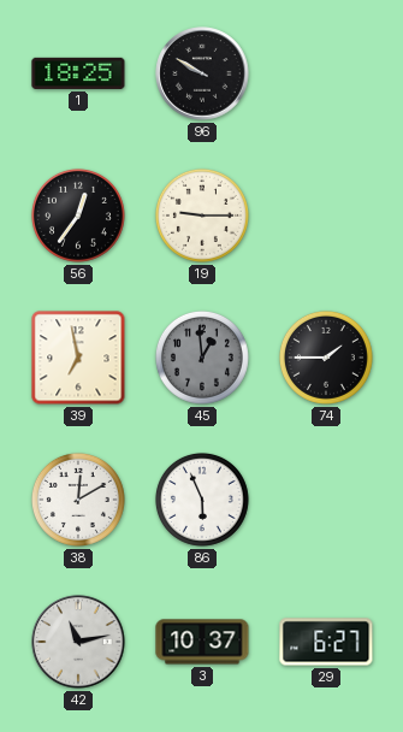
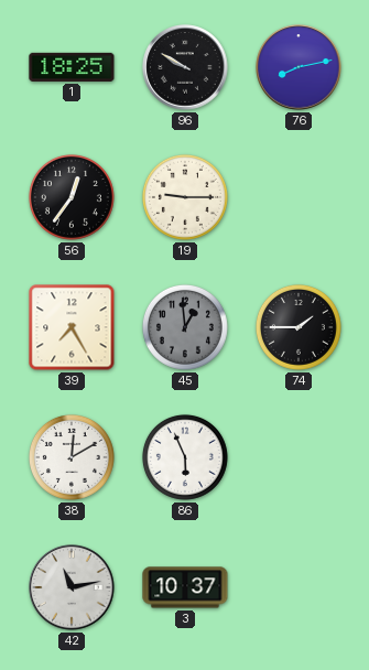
76: none -> 8:13 (299, 67)
39: 6:58 -> 7:25 (72, 327)
29: 6:27 -> none (326, 642)
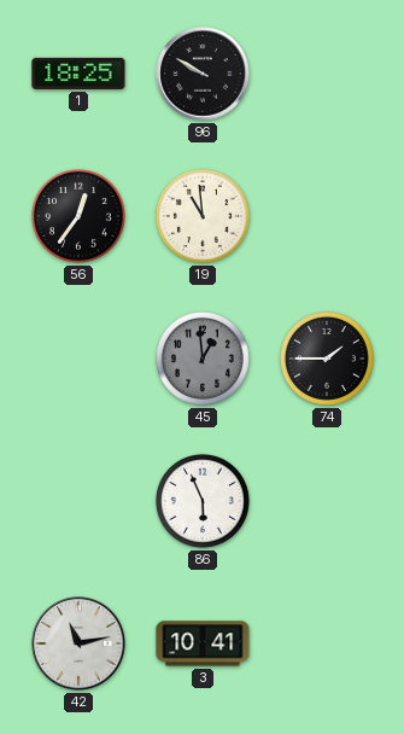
76: 8:13 -> none (299, 67)
19: 9:15 -> 10:59 (203, 216)
39: 7:25 -> none (72, 327)
38: 12:10 -> none (72, 457)
3: 10:37 -> 10:41 (203, 643)
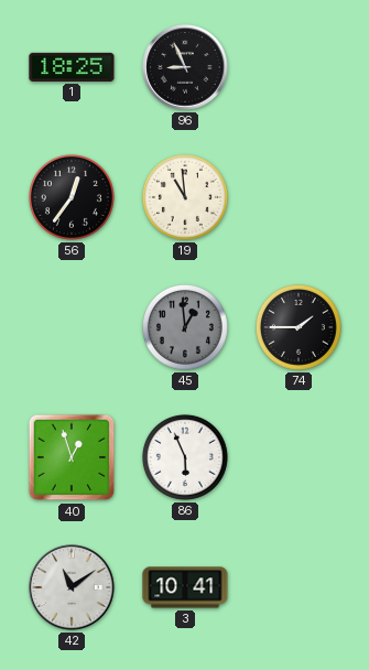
96: 9:50 -> 8:56 (185, 67)
40: none -> 12:57 (72, 457)
42: 11:13 -> 11:09 (72, 587)
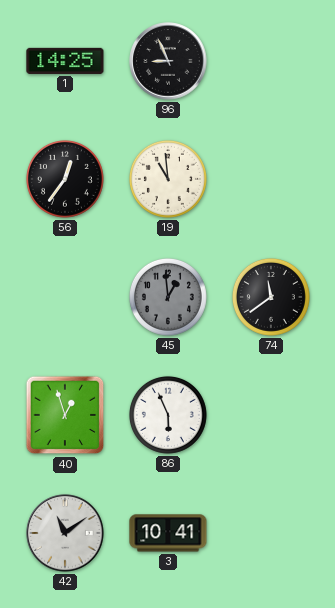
1: 18:25 -> 14:25 (65, 61)
74: 1:45 -> 11:39 (271, 297)
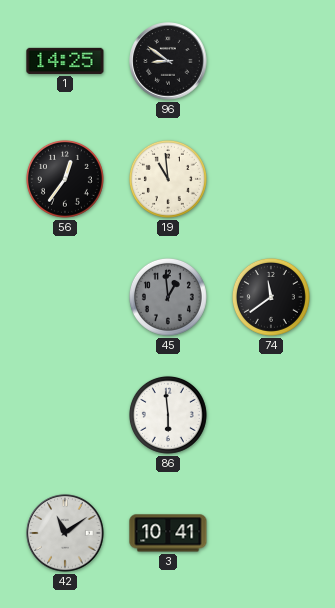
96: 8:56 -> 8:51 (168, 61)
40: 12:57 -> none (65, 415)
86: 5:56 -> 5:59 (168, 415)
